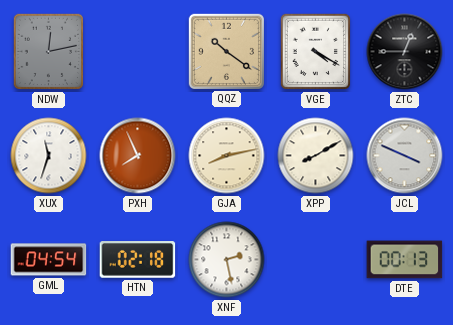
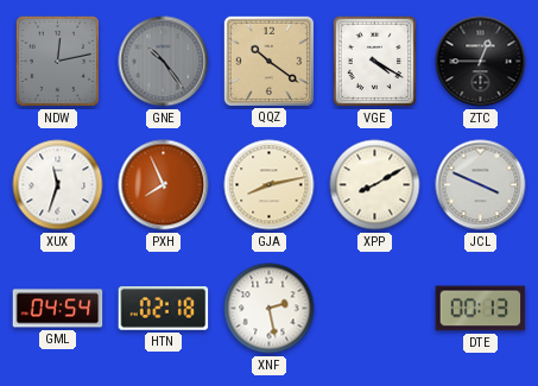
GNE: none -> 10:24 (164, 62)
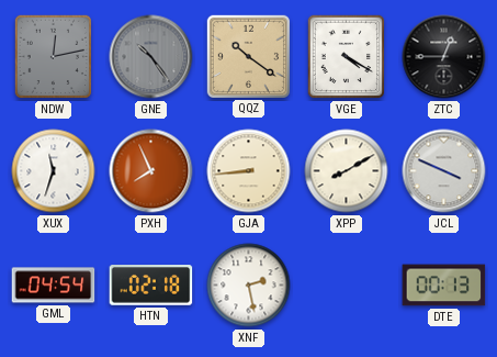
GJA: 8:13 -> 8:44 (249, 171)
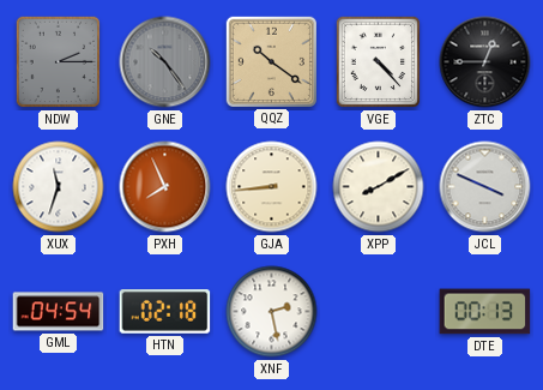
NDW: 12:13 -> 2:15 (59, 62)
VGE: 4:20 -> 4:23 (379, 62)
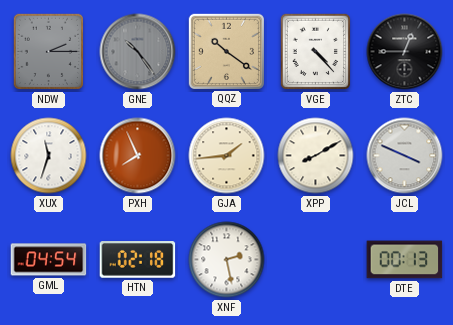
GJA: 8:44 -> 1:44 (227, 156)
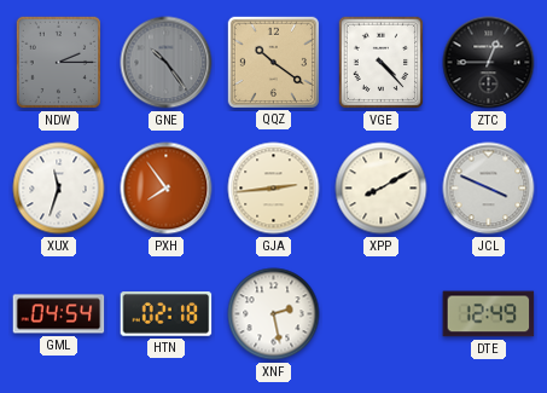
PXH: 7:56 -> 7:54 (167, 189)
GJA: 1:44 -> 2:44 (274, 189)
DTE: 00:13 -> 12:49 (489, 314)
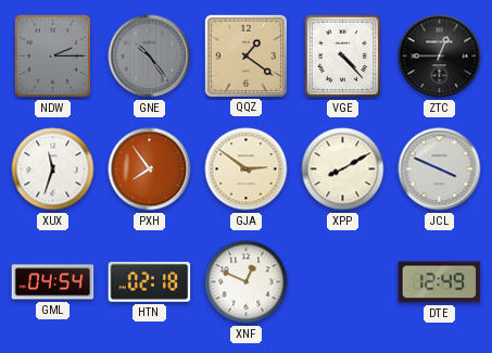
QQZ: 10:21 -> 1:21 (245, 55)
GJA: 2:44 -> 2:51 (247, 169)
XNF: 2:28 -> 12:49 (247, 282)
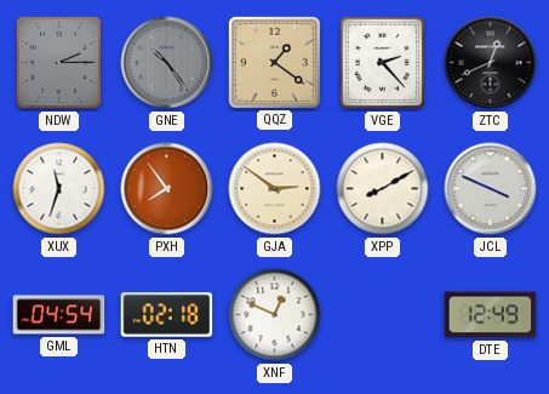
VGE: 4:23 -> 2:23 (383, 63)
ZTC: 12:45 -> 12:41 (491, 63)
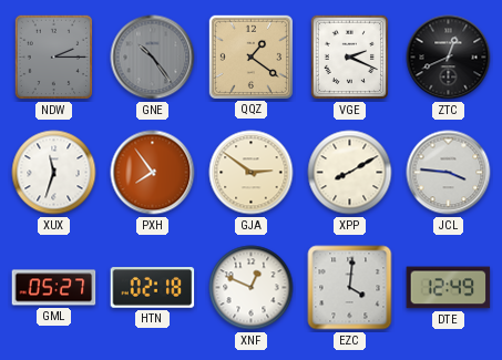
VGE: 2:23 -> 2:19 (350, 58)
JCL: 3:49 -> 3:46 (449, 173)
GML: 04:54 -> 05:27 (54, 288)
EZC: none -> 4:01 (350, 288)
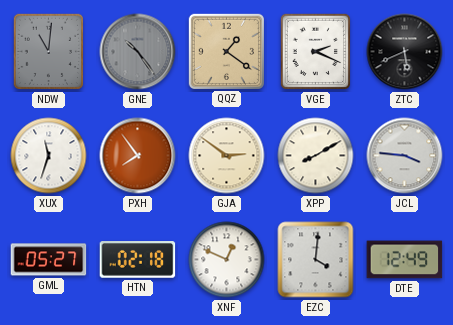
NDW: 2:15 -> 11:01 (49, 52)
ZTC: 12:41 -> 5:41 (405, 52)
